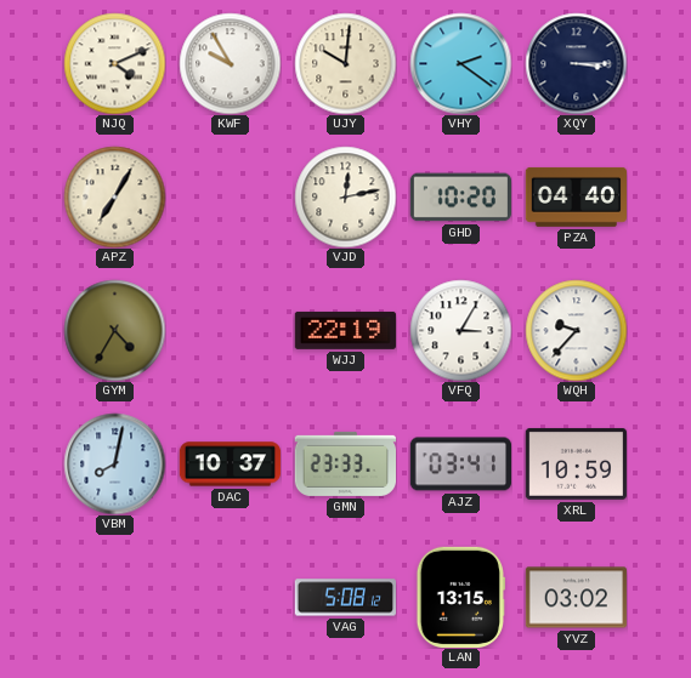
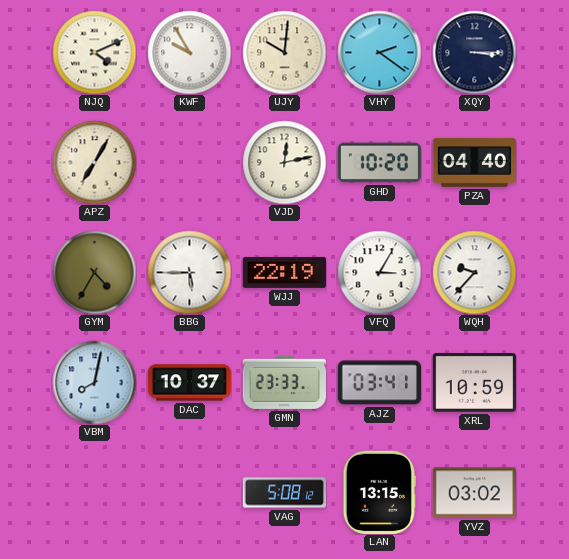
BBG: none -> 5:45 (189, 272)
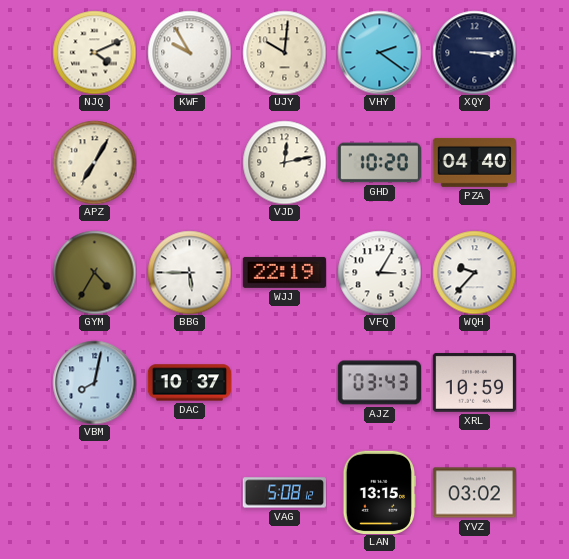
GMN: 23:33 -> none (284, 382)
AJZ: 03:41 -> 03:43 (379, 383)
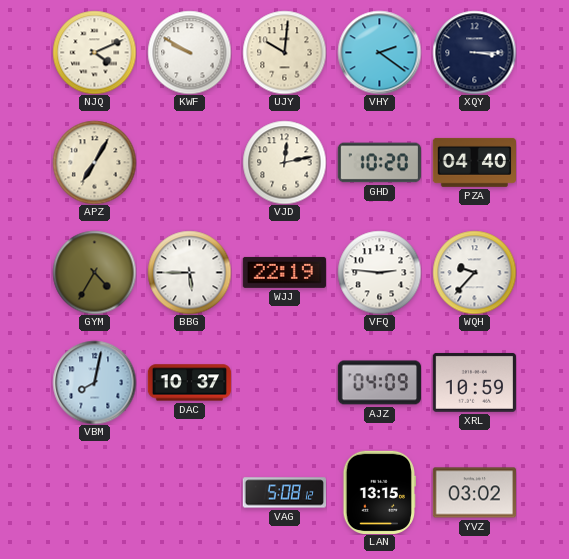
KWF: 9:55 -> 9:50 (189, 52)
VFQ: 3:05 -> 2:46 (379, 272)
AJZ: 03:43 -> 04:09 (379, 383)
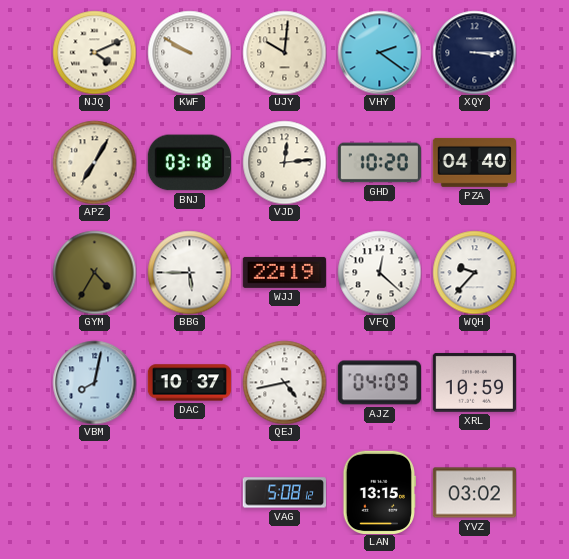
BNJ: none -> 03:18 (189, 163)
VJD: 12:13 -> 12:14 (284, 162)
VFQ: 2:46 -> 12:22 (379, 272)
QEJ: none -> 4:43 (284, 382)
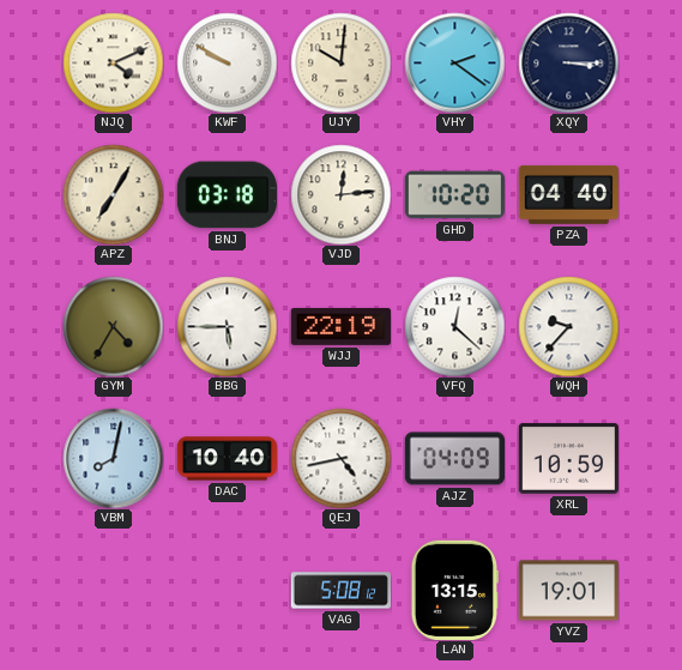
DAC: 10:37 -> 10:40 (227, 459)
YVZ: 03:02 -> 19:01 (568, 591)
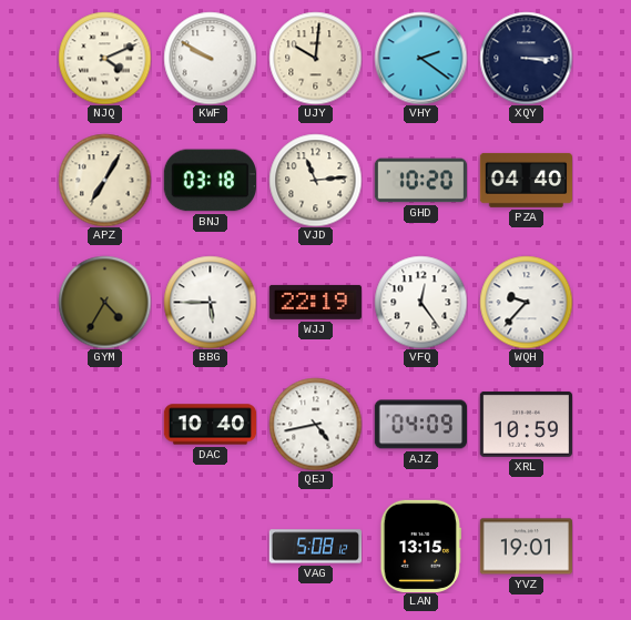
VJD: 12:14 -> 11:14 (315, 180)
VFQ: 12:22 -> 12:24 (420, 302)
VBM: 8:02 -> none (113, 458)
